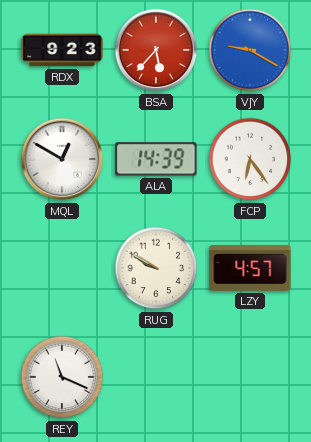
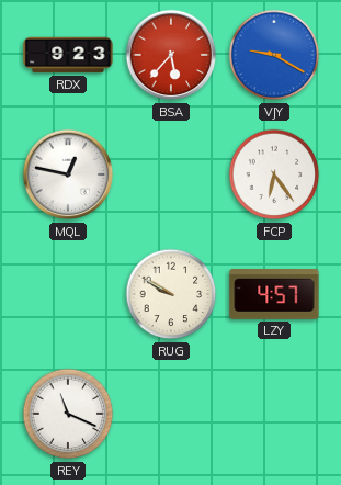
MQL: 12:50 -> 12:47 (68, 174)
ALA: 14:39 -> none (156, 159)
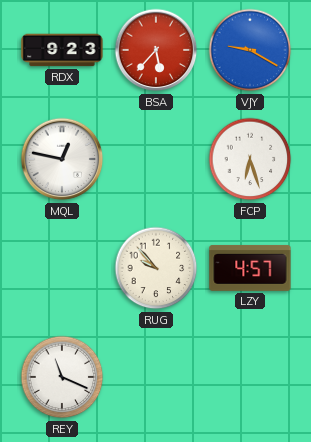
FCP: 6:24 -> 6:27 (250, 159)
RUG: 9:50 -> 9:53 (156, 268)
